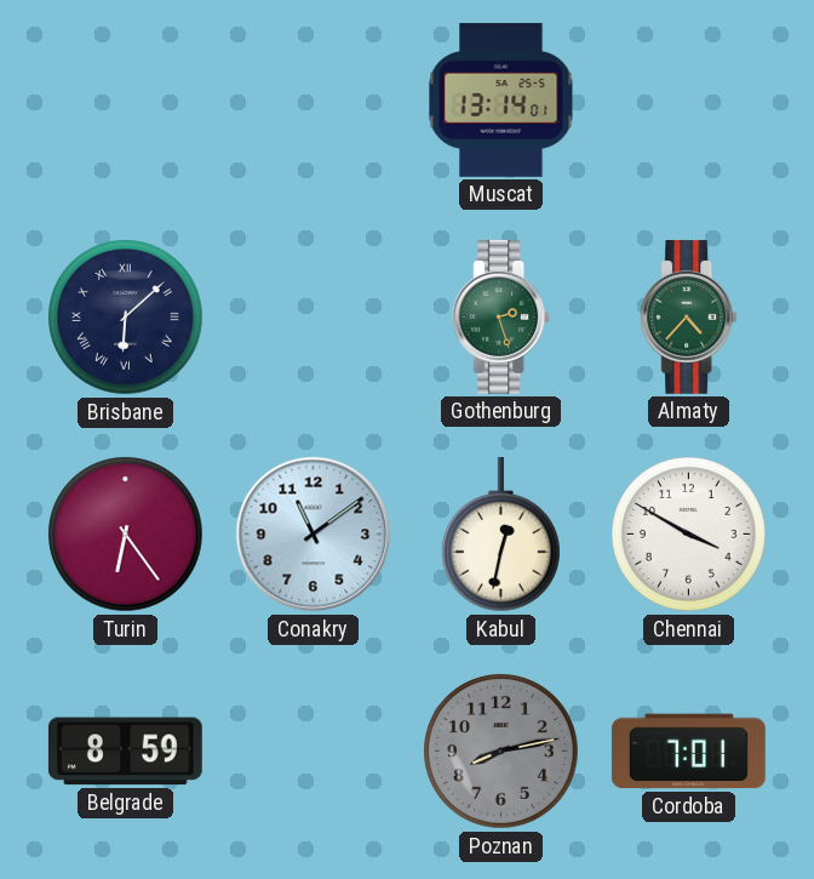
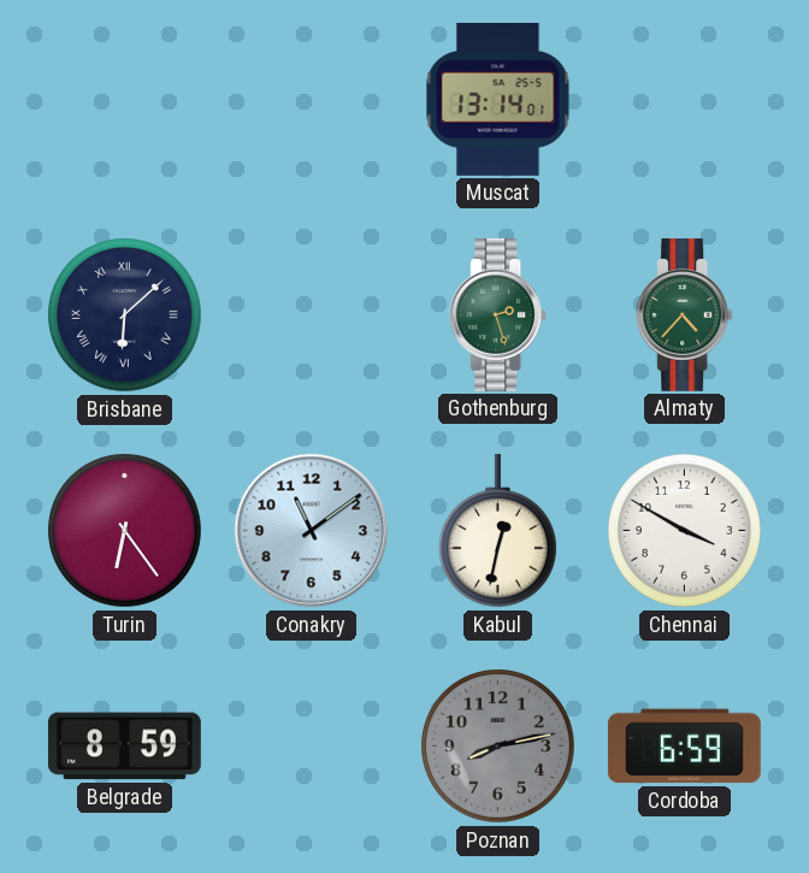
Cordoba: 7:01 -> 6:59 (684, 747)
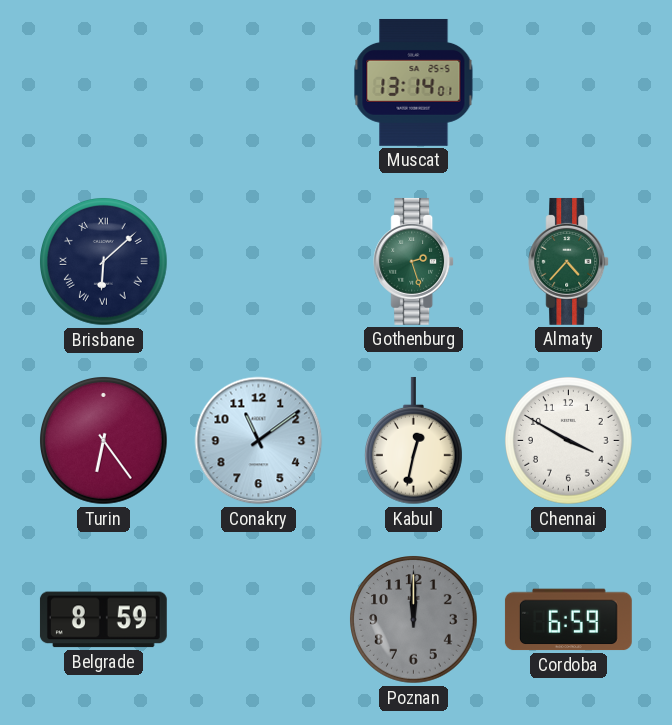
Poznan: 8:13 -> 12:00 (414, 620)
